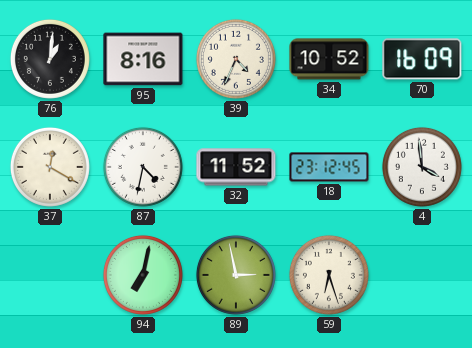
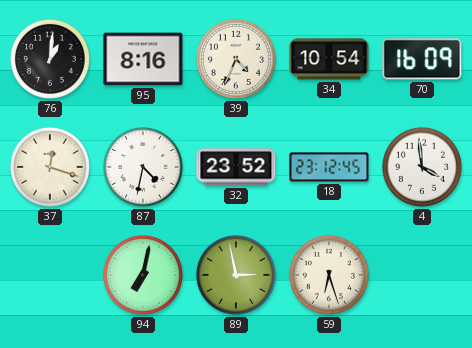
34: 10:52 -> 10:54 (329, 59)
37: 12:20 -> 12:18 (50, 167)
32: 11:52 -> 23:52 (236, 167)
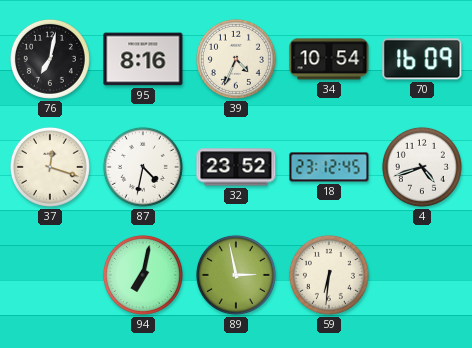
76: 1:01 -> 7:02 (50, 59)
4: 3:59 -> 4:42 (422, 167)
59: 6:27 -> 6:31 (329, 275)
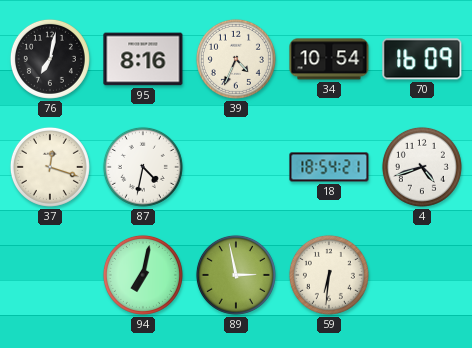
32: 23:52 -> none (236, 167)
18: 23:12 -> 18:54 (329, 167)
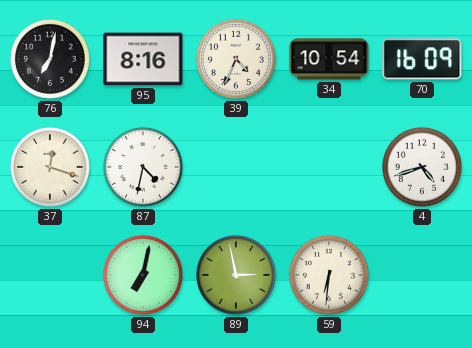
18: 18:54 -> none (329, 167)
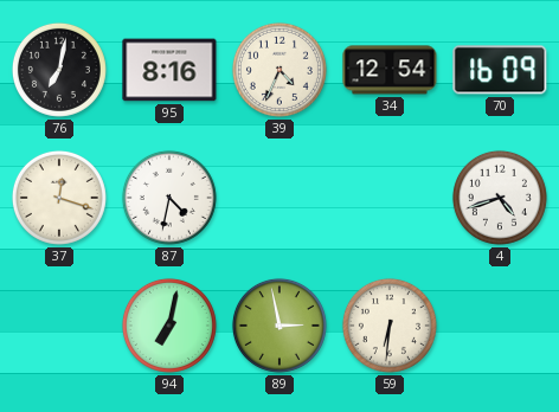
34: 10:54 -> 12:54 (390, 70)
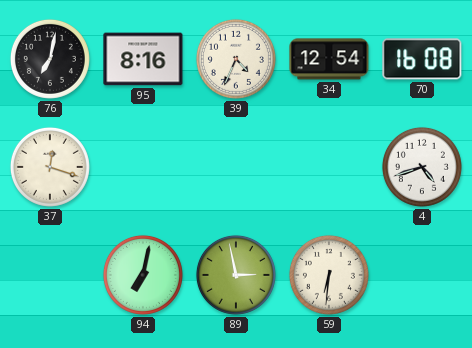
70: 16:09 -> 16:08 (422, 59)
87: 4:32 -> none (169, 198)
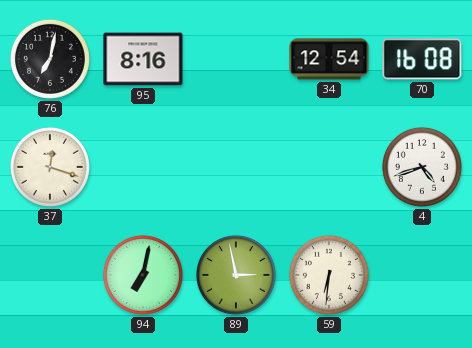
39: 4:34 -> none (236, 59)
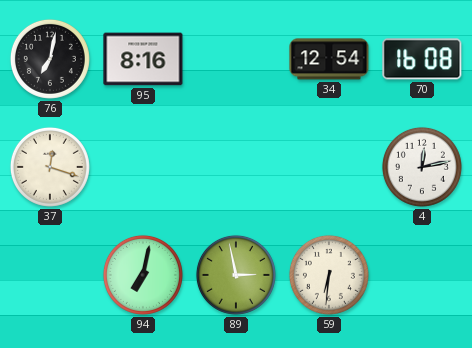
4: 4:42 -> 12:13 (422, 167)
